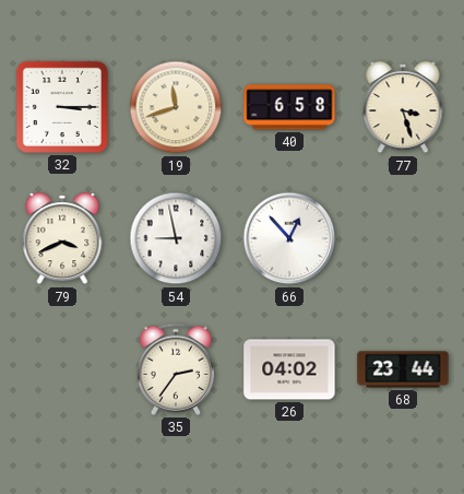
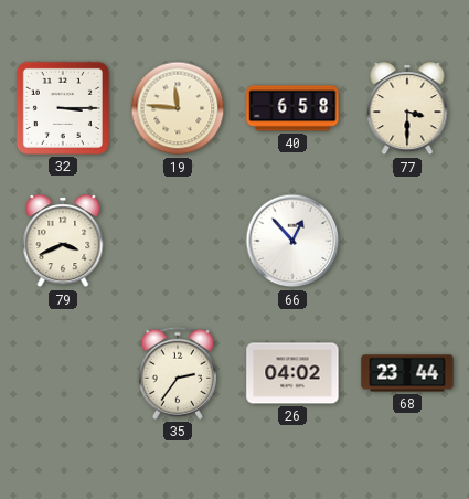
19: 11:42 -> 11:46 (178, 108)
77: 3:27 -> 3:30 (407, 109)
54: 8:58 -> none (176, 238)
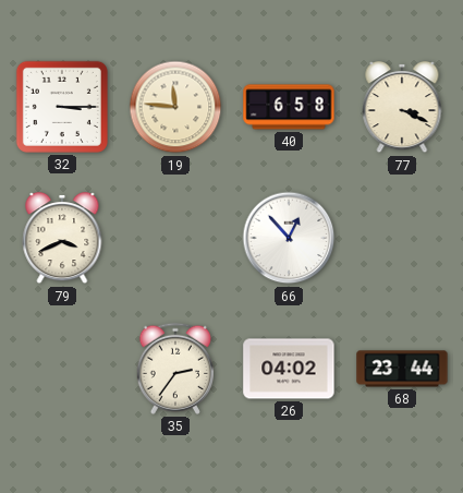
77: 3:30 -> 3:19 (402, 108)
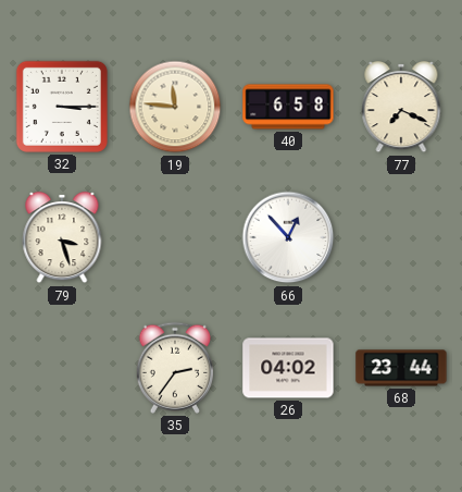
77: 3:19 -> 7:19 (401, 108)
79: 3:41 -> 3:27 (62, 238)
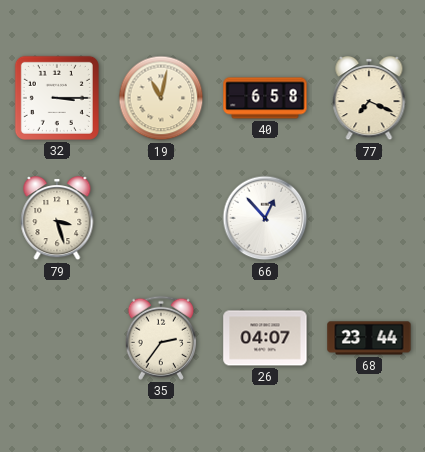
19: 11:46 -> 11:02 (161, 98)
26: 04:02 -> 04:07 (265, 338)
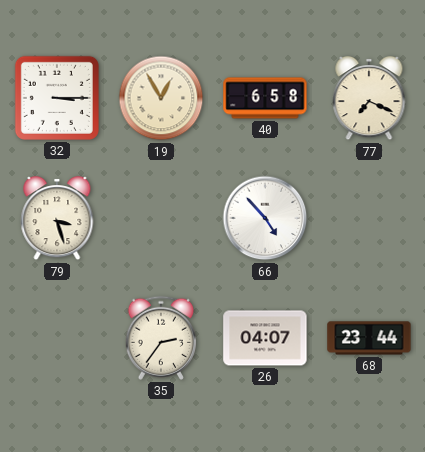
19: 11:02 -> 12:55 (161, 98)
66: 12:53 -> 4:53 (265, 218)
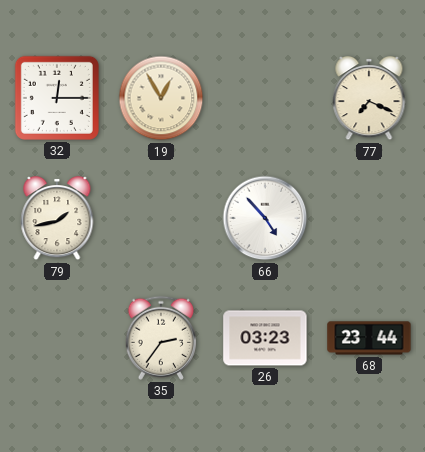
32: 3:15 -> 12:15 (57, 98)
40: 6:58 -> none (265, 98)
79: 3:27 -> 1:43 (57, 219)
26: 04:07 -> 03:23 (265, 338)
